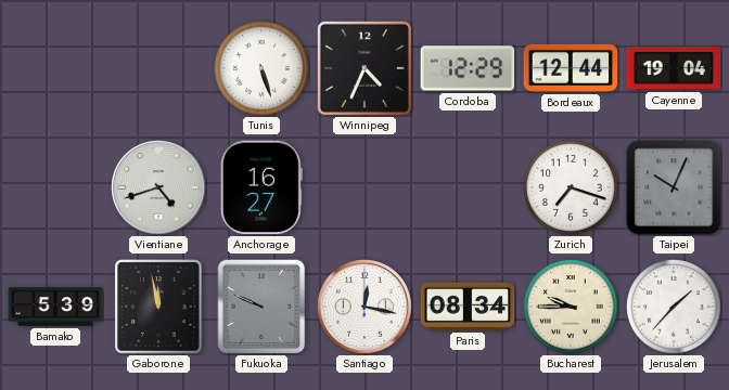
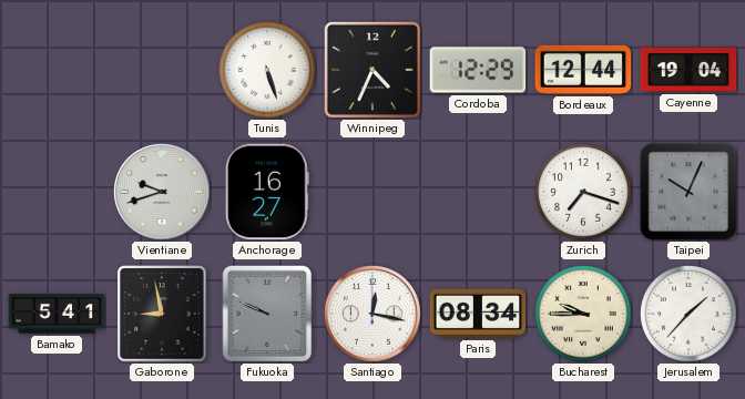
Vientiane: 4:42 -> 9:42 (162, 192)
Bamako: 5:39 -> 5:41 (57, 315)
Gaborone: 11:58 -> 8:58 (162, 314)
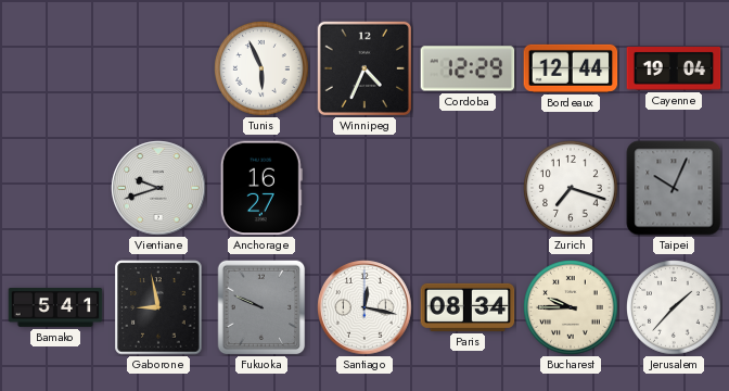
Tunis: 5:27 -> 5:56 (263, 70)
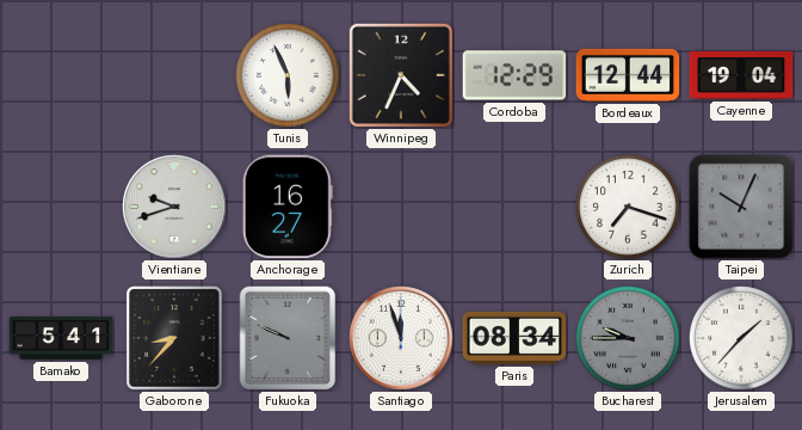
Gaborone: 8:58 -> 8:37 (174, 338)
Santiago: 12:17 -> 11:57 (401, 338)
Bucharest dial: cream -> grey (629, 339)
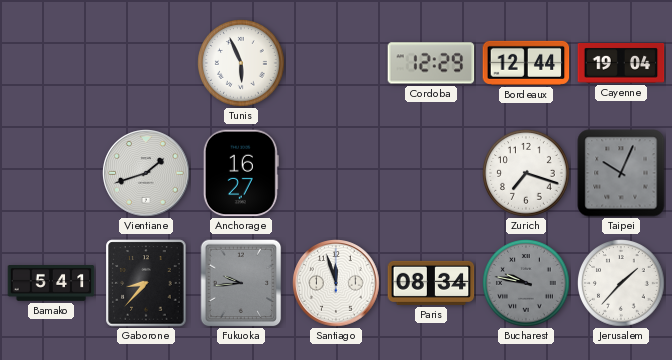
Winnipeg: 4:34 -> none (400, 74)
Vientiane: 9:42 -> 1:42 (146, 173)
Fukuoka: 9:49 -> 9:44 (241, 283)
Bucharest: 9:45 -> 9:47 (527, 284)
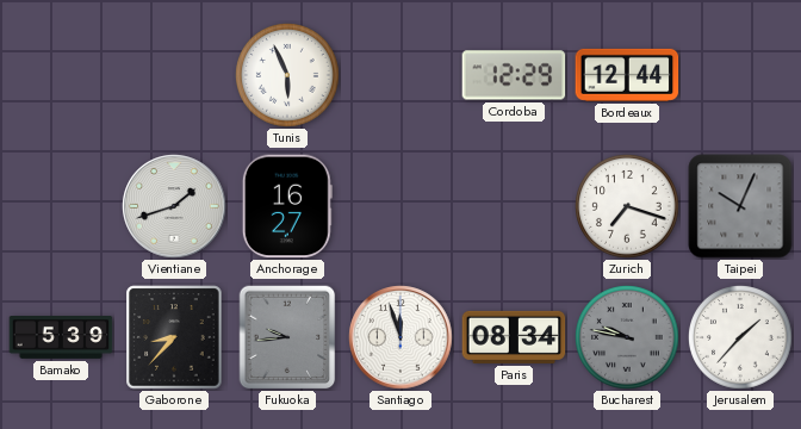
Cayenne: 19:04 -> none (621, 64)
Bamako: 5:41 -> 5:39 (61, 338)
